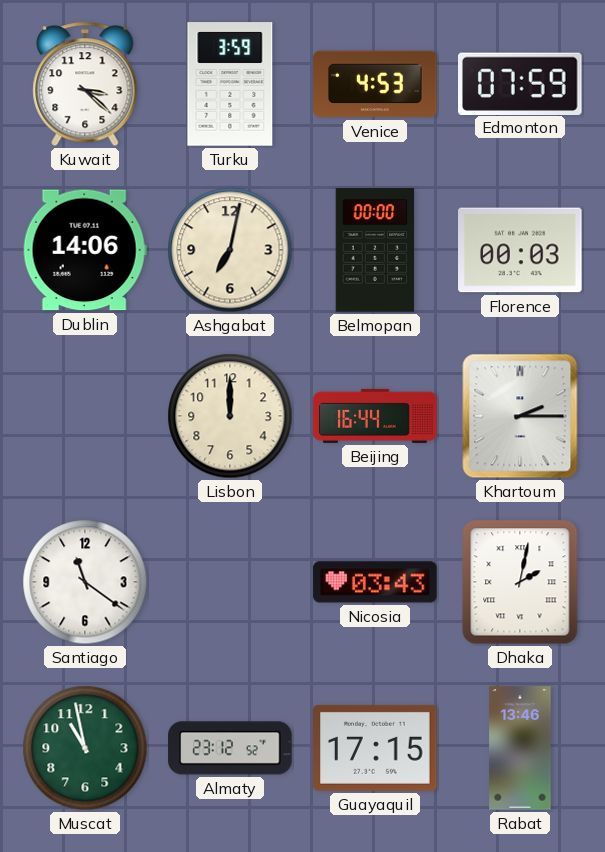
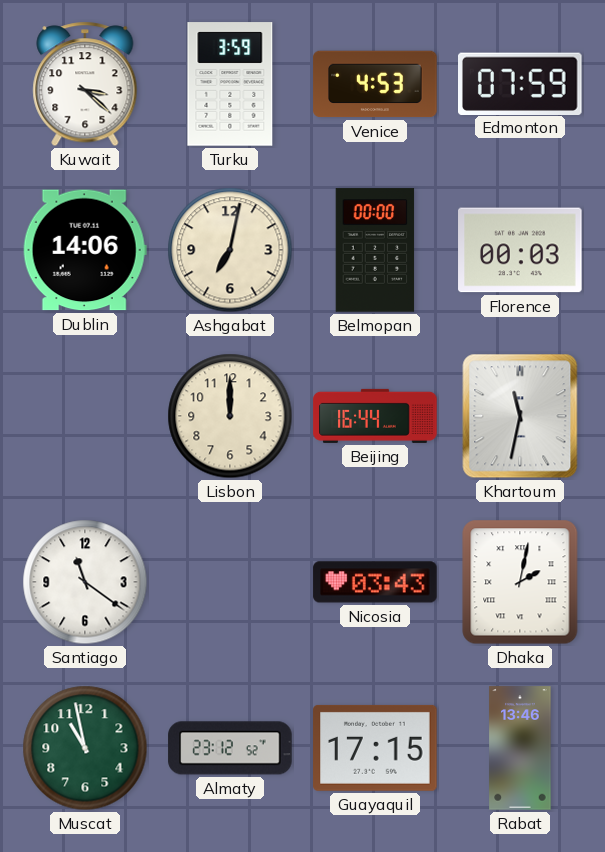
Khartoum: 2:15 -> 11:32 (520, 416)
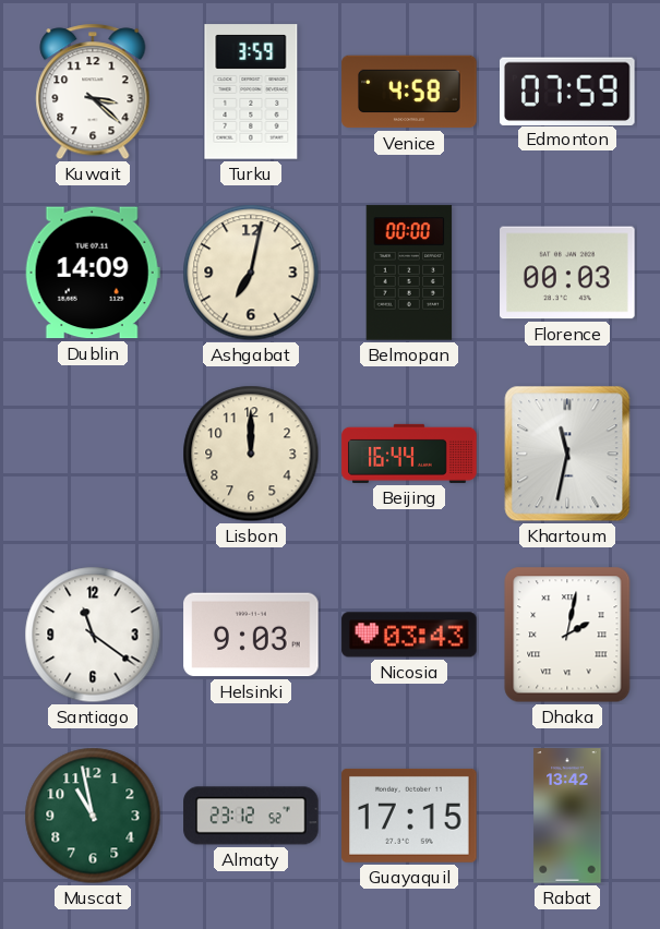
Venice: 4:53 -> 4:58 (409, 92)
Dublin: 14:06 -> 14:09 (93, 273)
Helsinki: none -> 9:03 (251, 635)
Rabat: 13:46 -> 13:42 (567, 816)
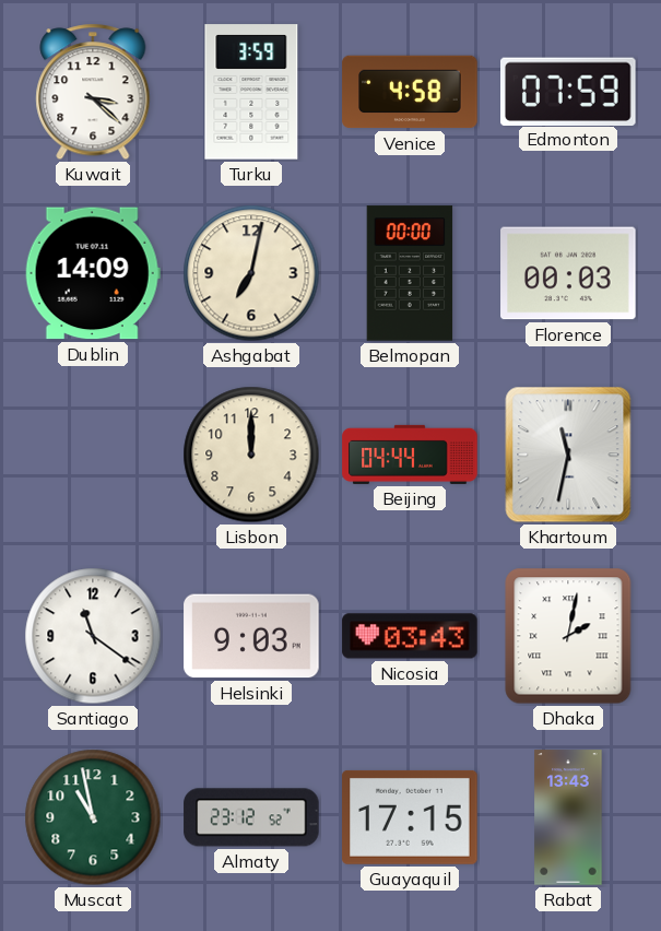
Beijing: 16:44 -> 04:44 (410, 455)
Rabat: 13:42 -> 13:43 (568, 817)
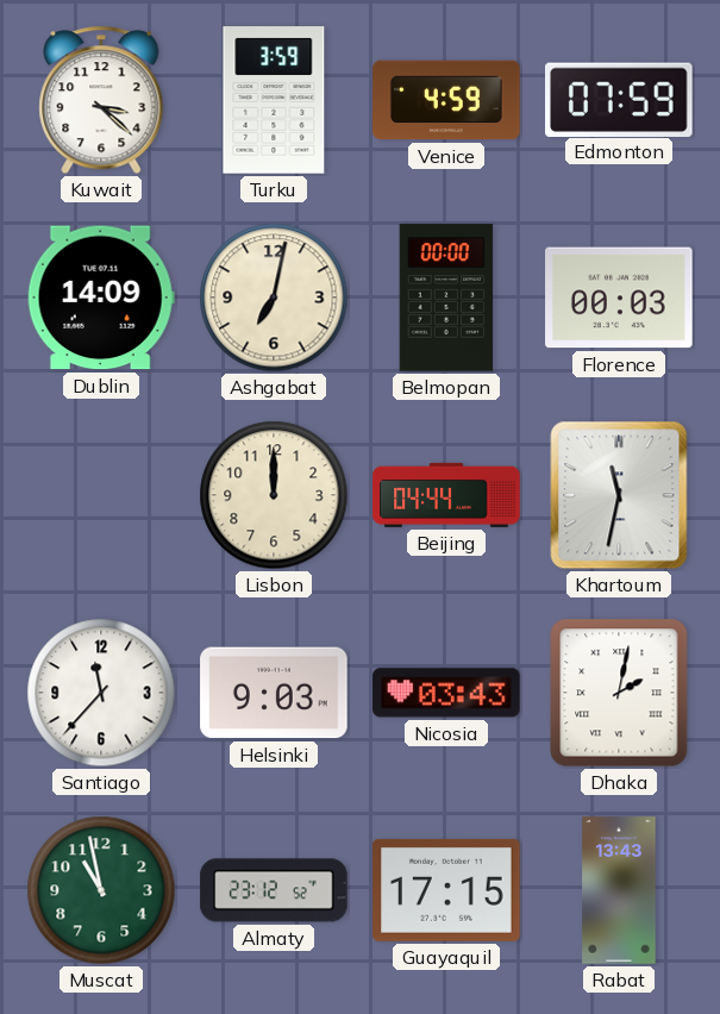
Venice: 4:58 -> 4:59 (446, 100)
Santiago: 11:21 -> 11:37 (101, 693)
